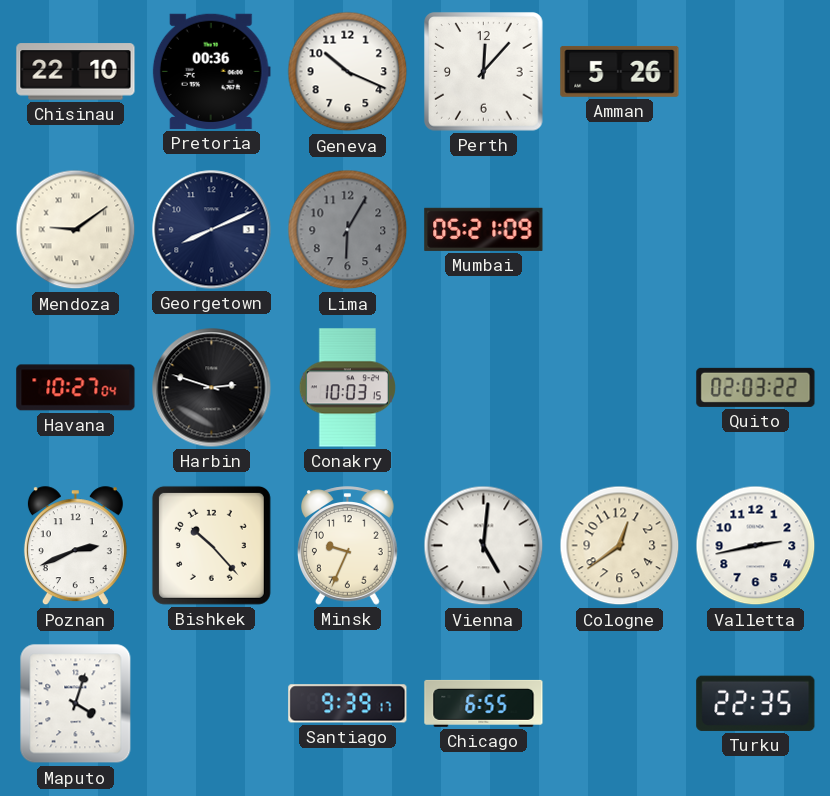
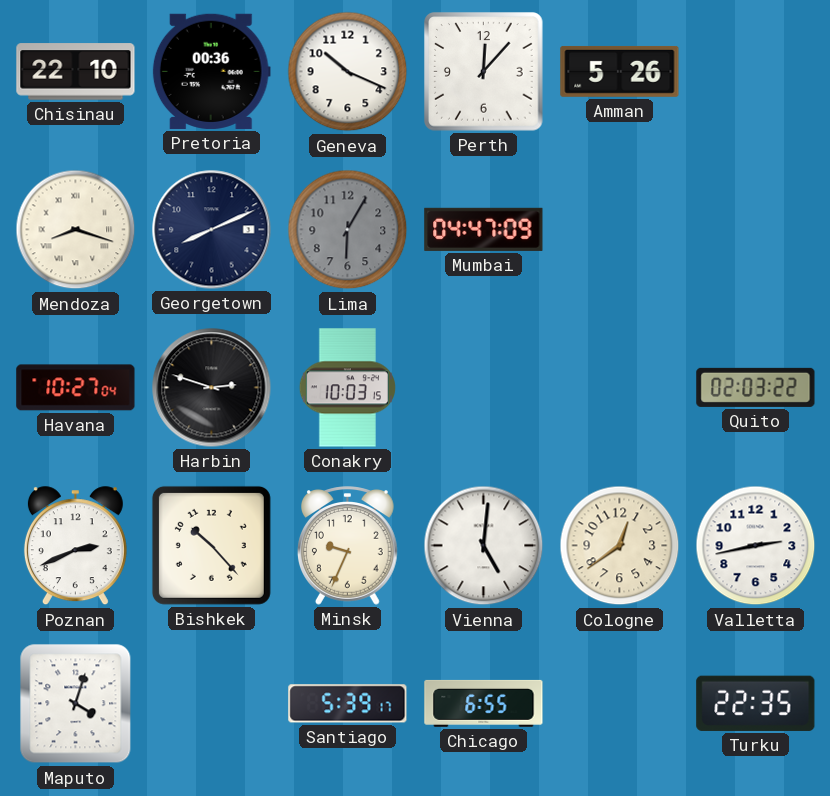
Mendoza: 9:09 -> 8:18 (76, 230)
Mumbai: 05:21 -> 04:47 (484, 229)
Santiago: 9:39 -> 5:39 (348, 704)
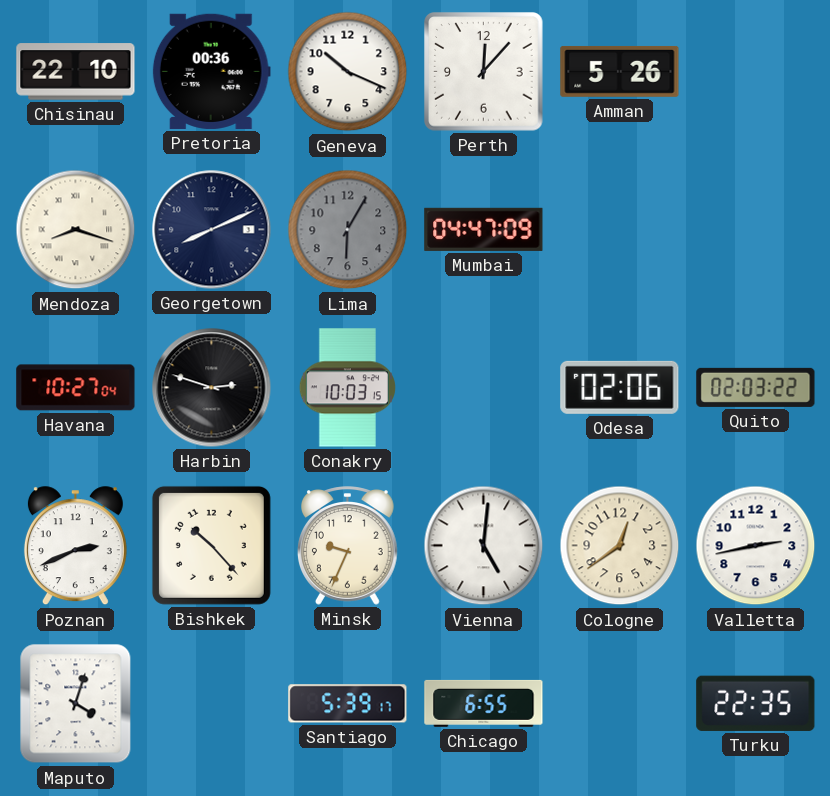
Odesa: none -> 02:06 (620, 387)
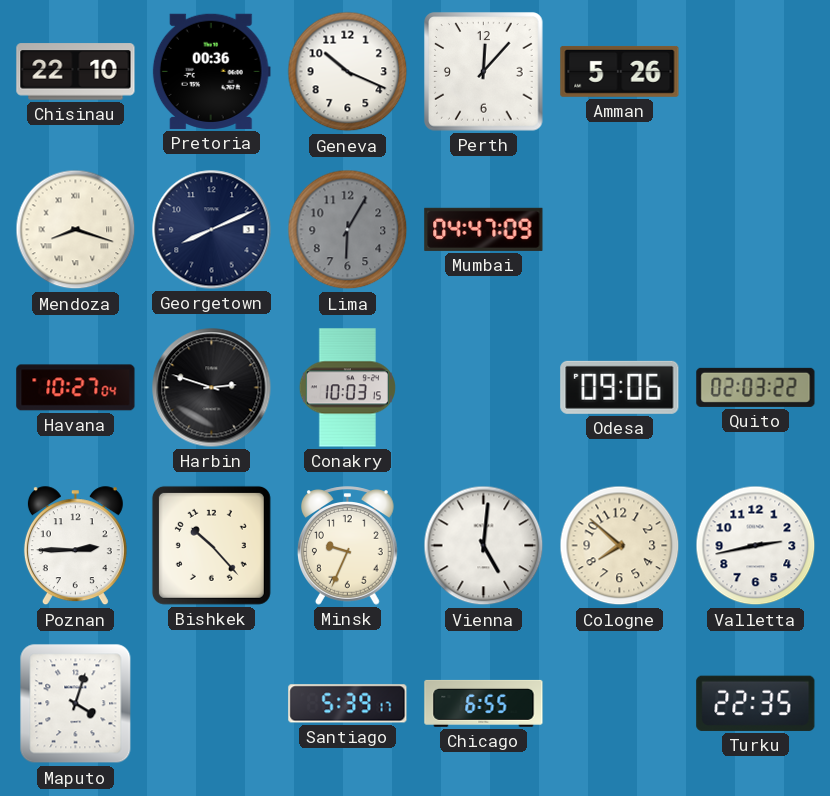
Odesa: 02:06 -> 09:06 (620, 387)
Poznan: 2:41 -> 2:45 (75, 546)
Cologne: 12:39 -> 7:52 (620, 546)
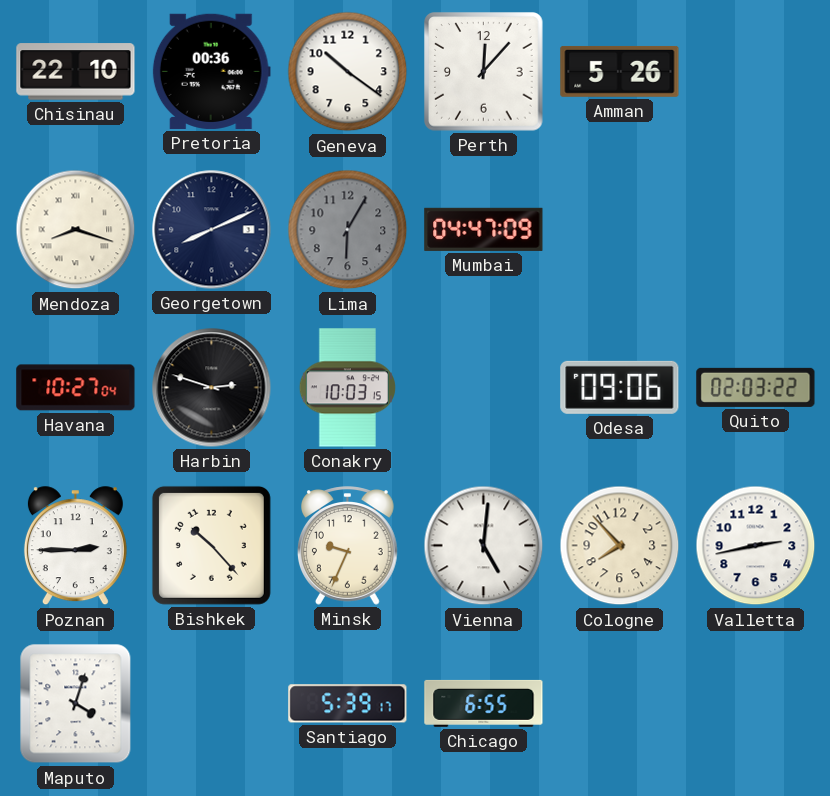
Geneva: 10:19 -> 10:21 (348, 72)
Cologne: 7:52 -> 7:53 (620, 546)
Turku: 22:35 -> none (756, 703)
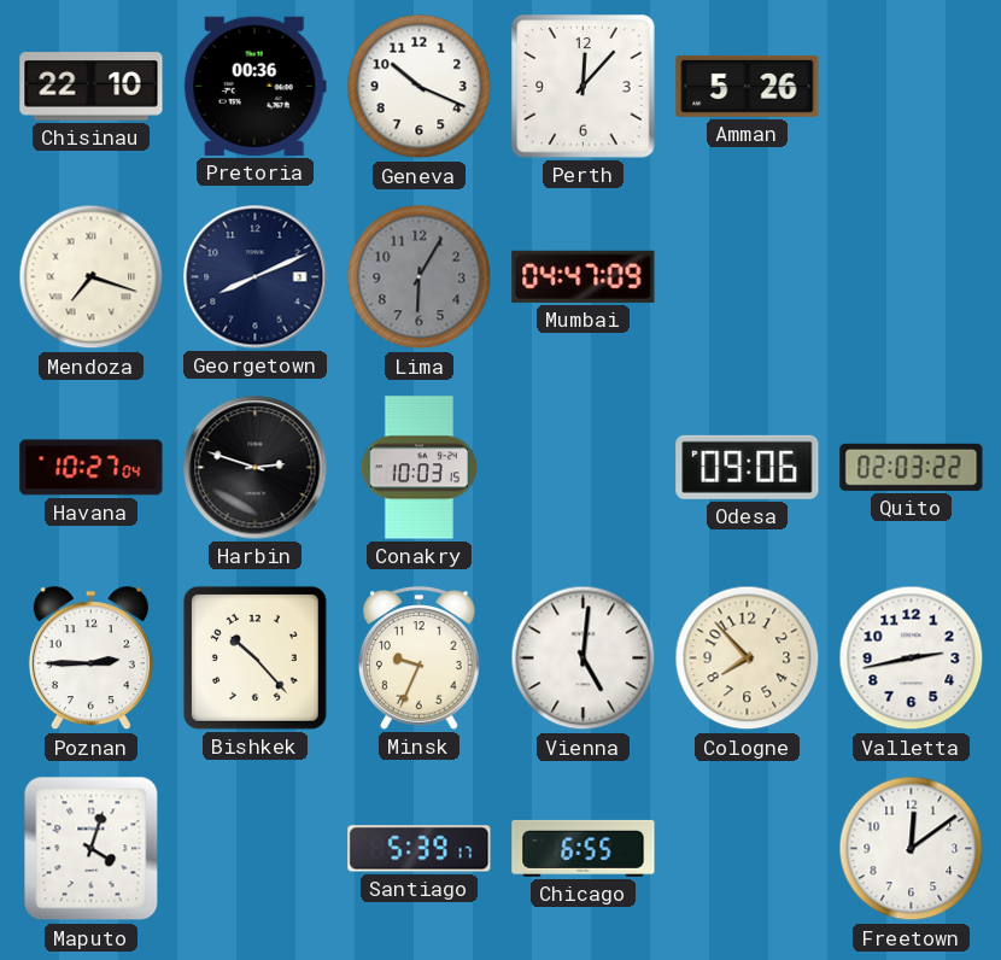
Geneva: 10:21 -> 10:19 (420, 87)
Mendoza: 8:18 -> 7:18 (92, 277)
Freetown: none -> 12:09 (912, 849)
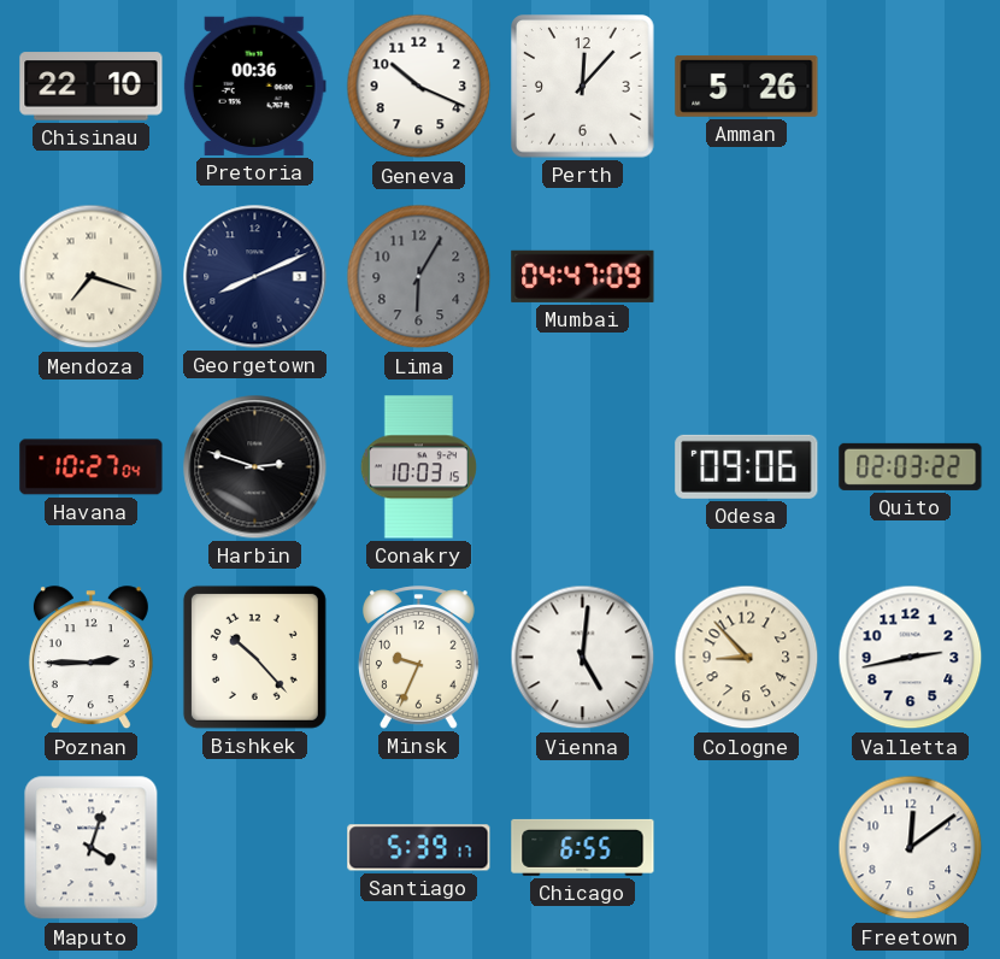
Cologne: 7:53 -> 8:53 (747, 658)
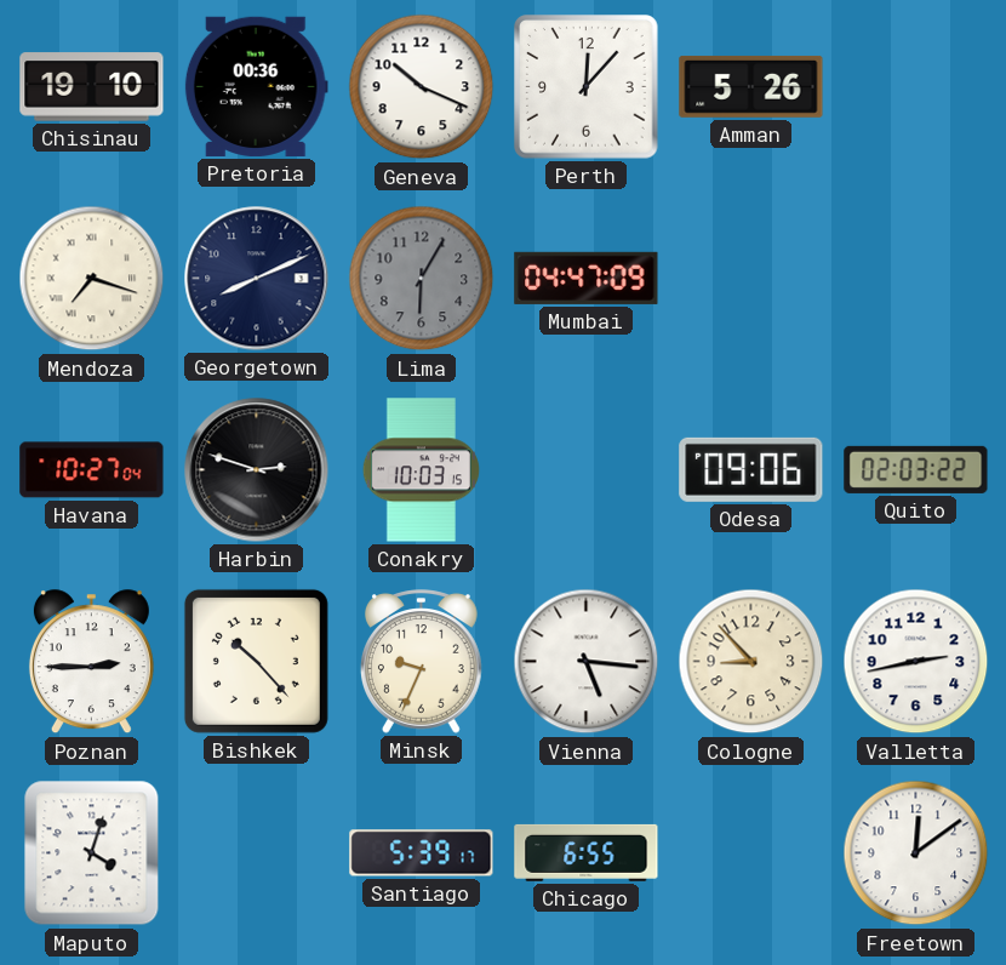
Chisinau: 22:10 -> 19:10 (92, 87)
Vienna: 5:01 -> 5:16 (587, 662)
